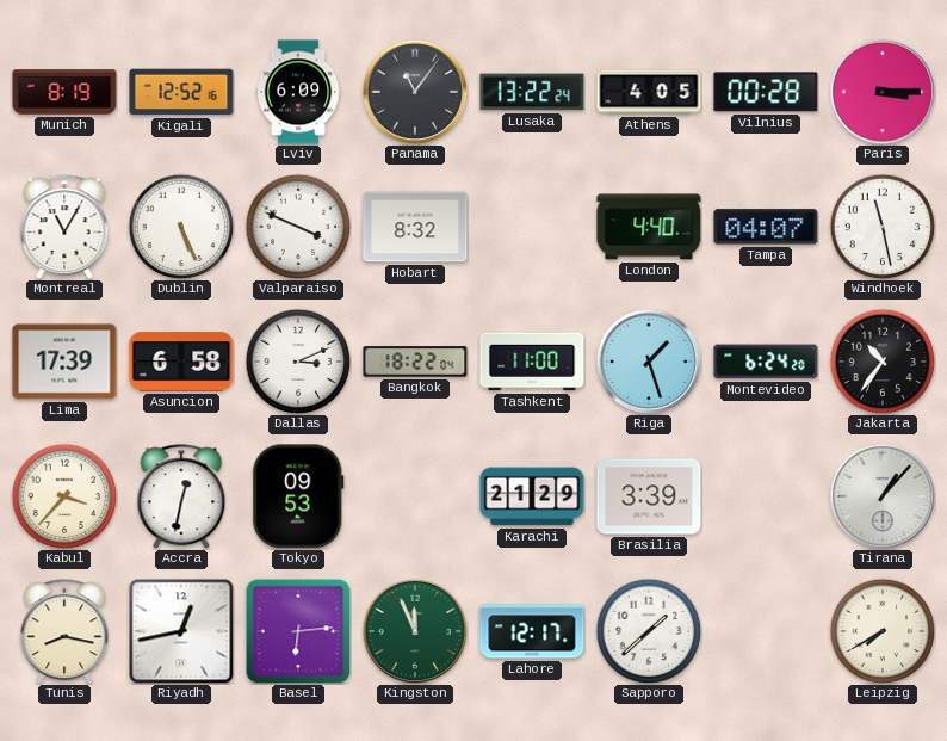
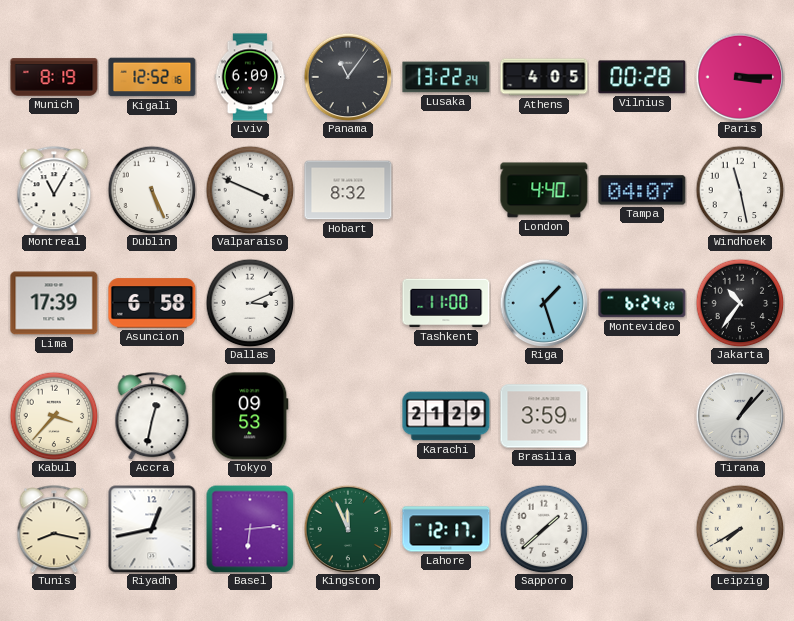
Bangkok: 18:22 -> none (415, 362)
Brasilia: 3:39 -> 3:59 (544, 416)
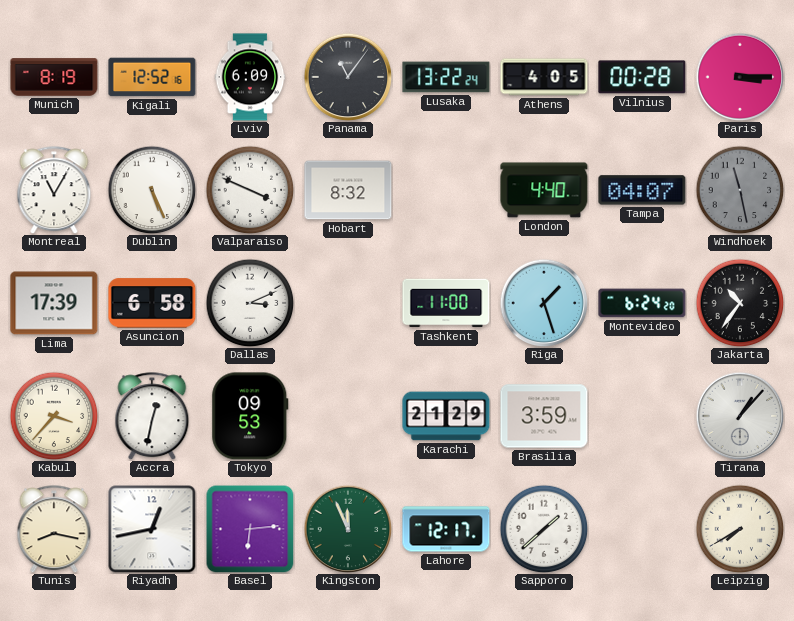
Windhoek dial: white -> grey (740, 190)
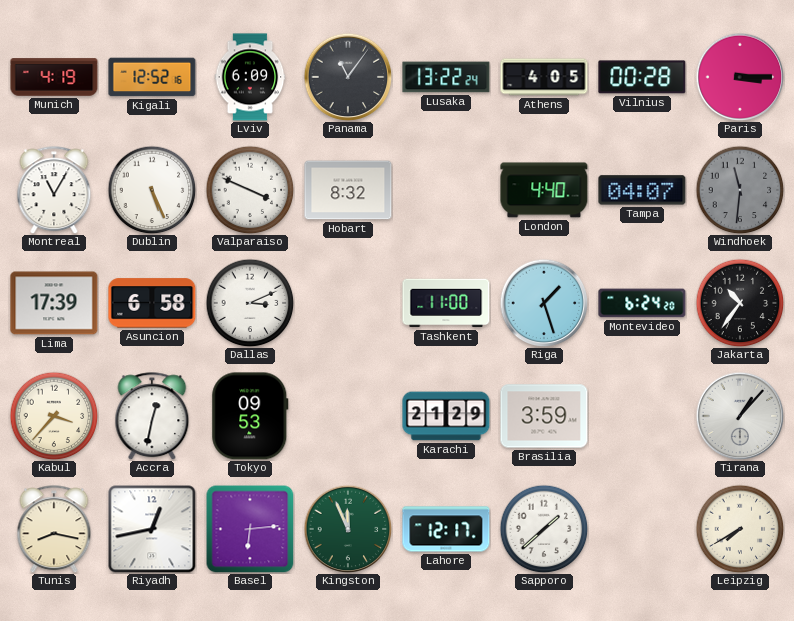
Munich: 8:19 -> 4:19 (54, 77)
Windhoek: 11:28 -> 11:31 (740, 190)
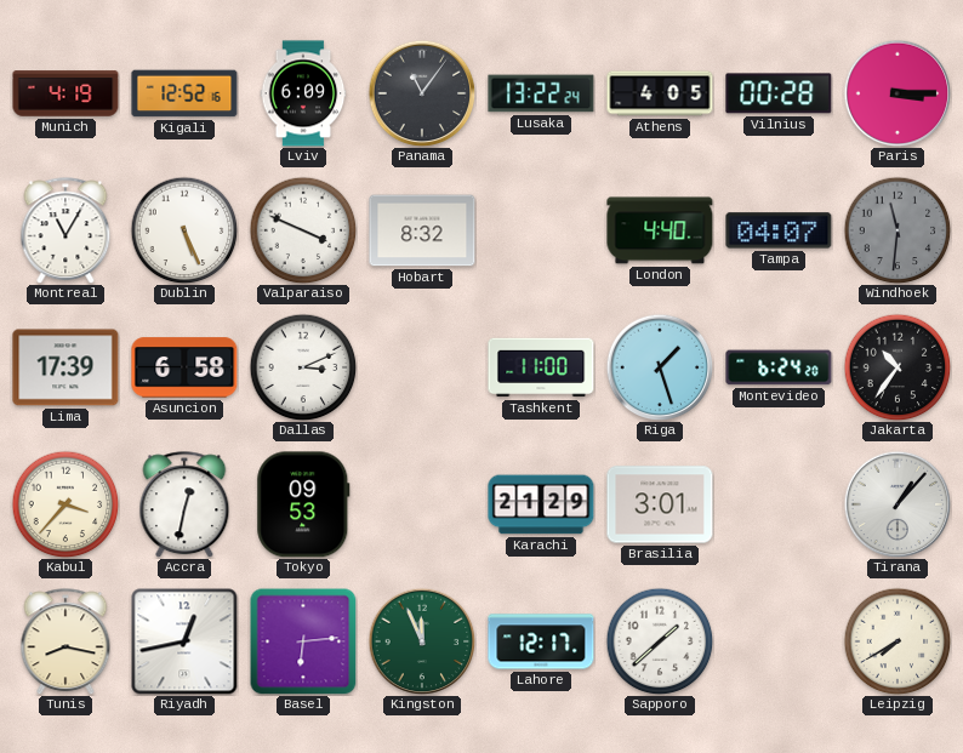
Brasilia: 3:59 -> 3:01 (660, 504)
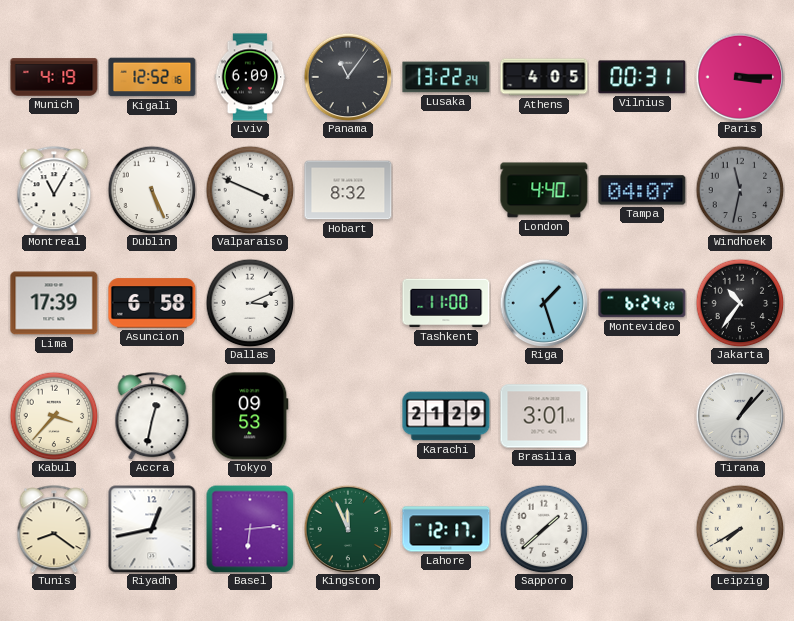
Vilnius: 00:28 -> 00:31 (642, 77)
Windhoek: 11:31 -> 11:32 (740, 190)
Tunis: 8:17 -> 8:21 (54, 529)
